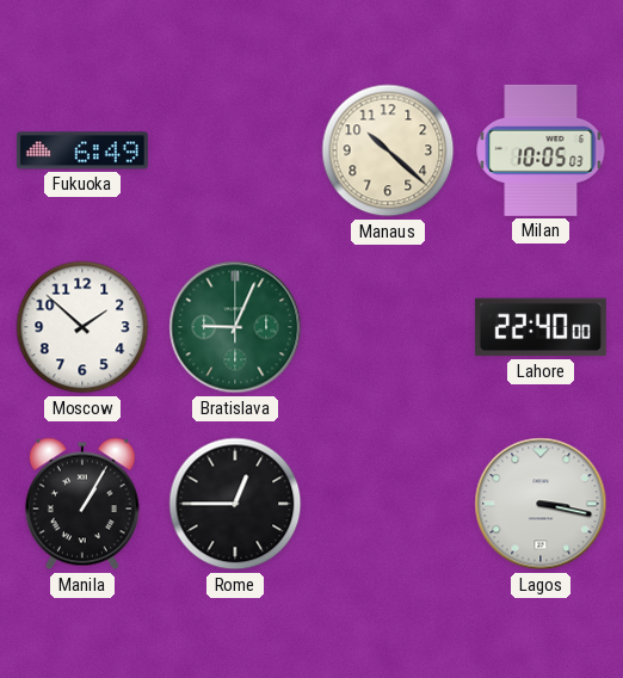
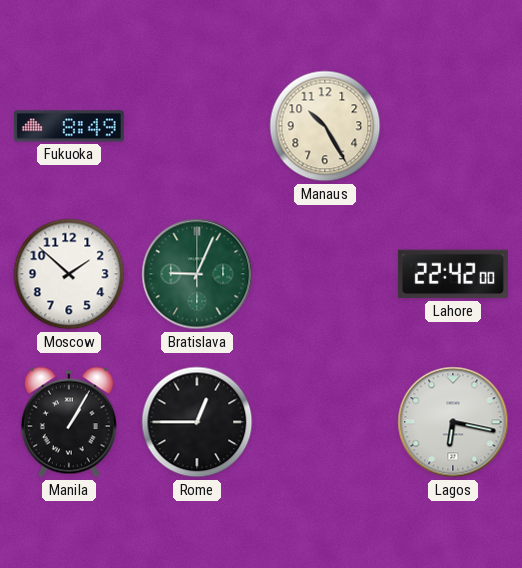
Fukuoka: 6:49 -> 8:49 (69, 126)
Manaus: 10:22 -> 10:25 (325, 126)
Milan: 10:05 -> none (541, 150)
Lahore: 22:40 -> 22:42 (453, 274)
Lagos: 3:17 -> 6:17 (453, 422)
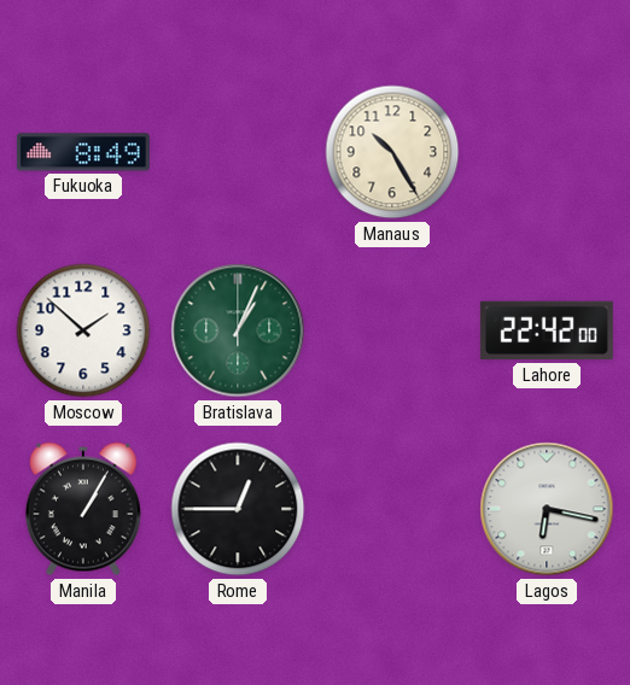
Bratislava: 9:04 -> 1:04 (238, 330)
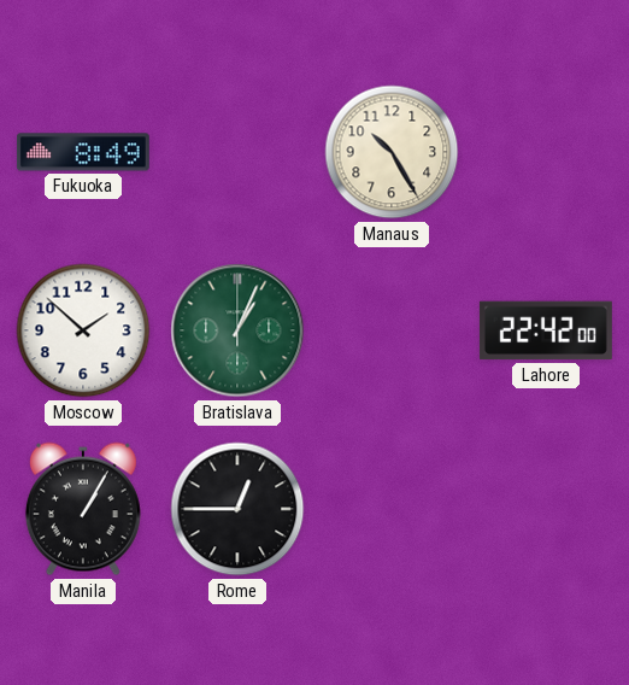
Lagos: 6:17 -> none (547, 509)
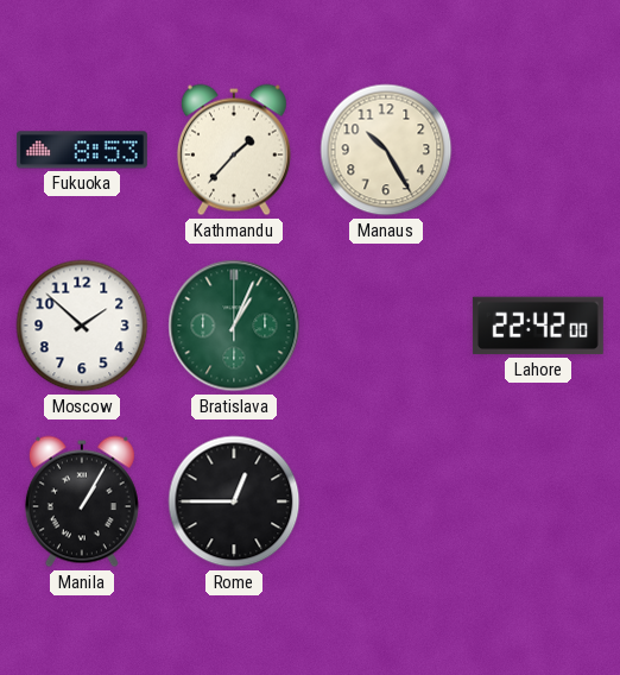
Fukuoka: 8:49 -> 8:53 (82, 150)
Kathmandu: none -> 1:37 (234, 150)
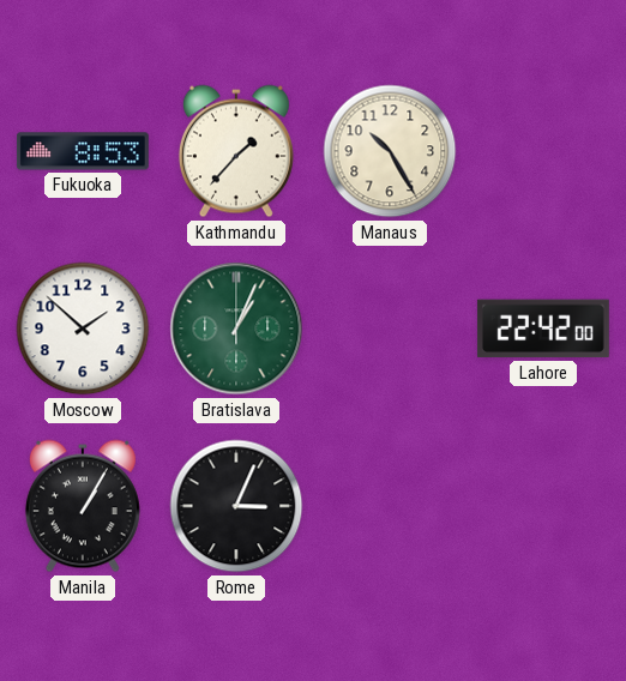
Rome: 12:45 -> 3:04 (236, 506)
